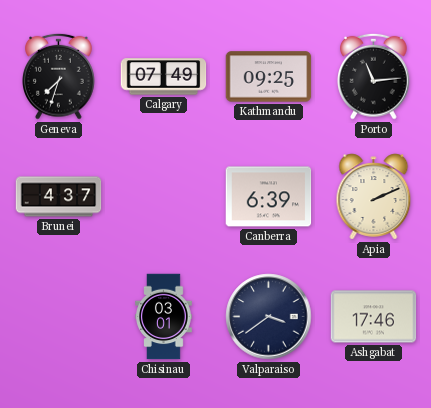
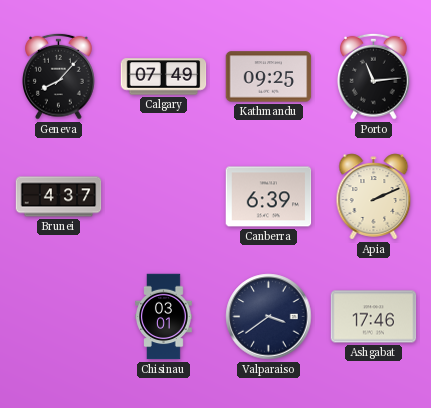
Geneva: 7:33 -> 8:07 (59, 76)
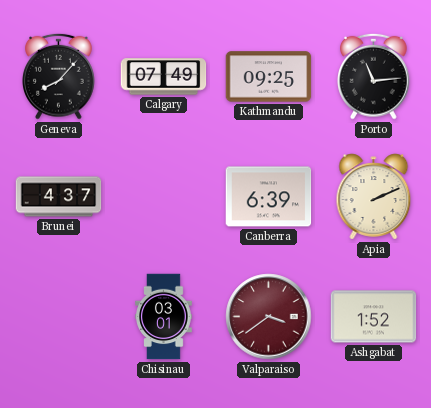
Valparaiso dial: navy -> burgundy (269, 317)
Ashgabat: 17:46 -> 1:52 (374, 317)
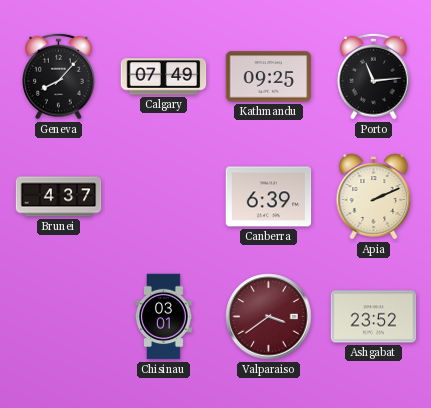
Ashgabat: 1:52 -> 23:52 (374, 317)
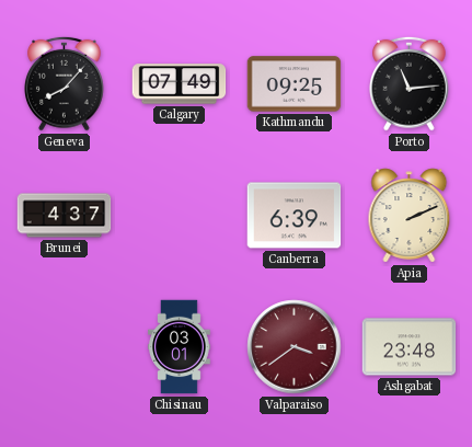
Ashgabat: 23:52 -> 23:48 (410, 347)
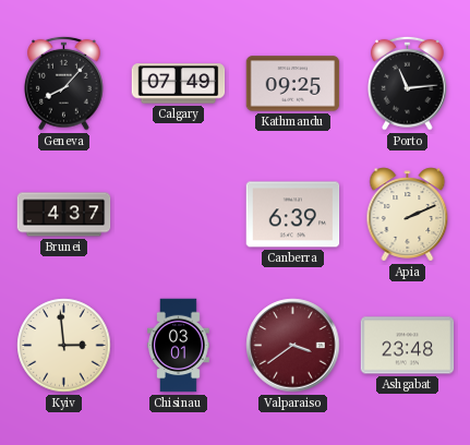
Kyiv: none -> 2:59 (64, 346)
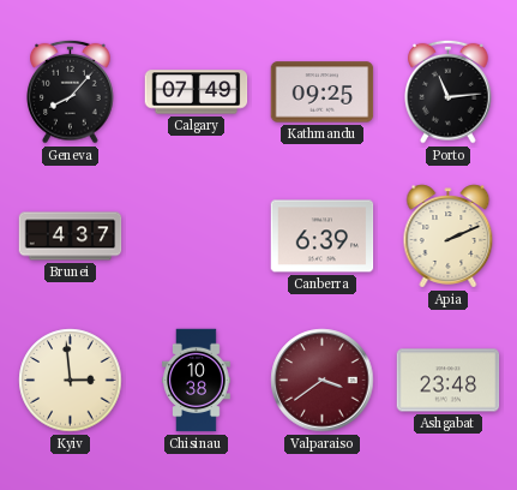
Chisinau: 03:01 -> 10:38 (197, 381)
